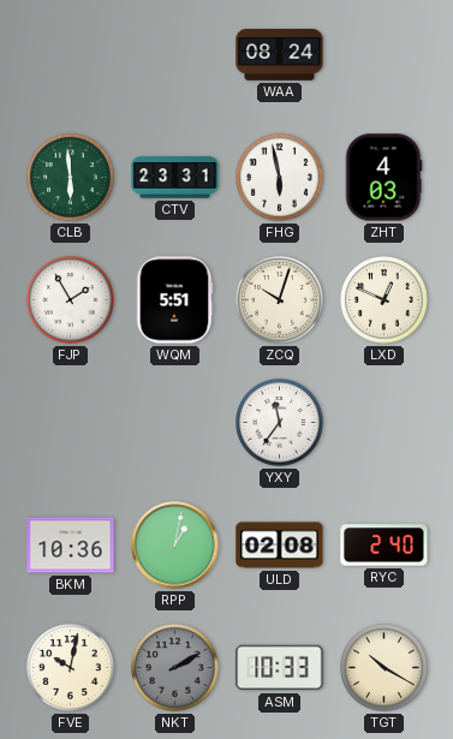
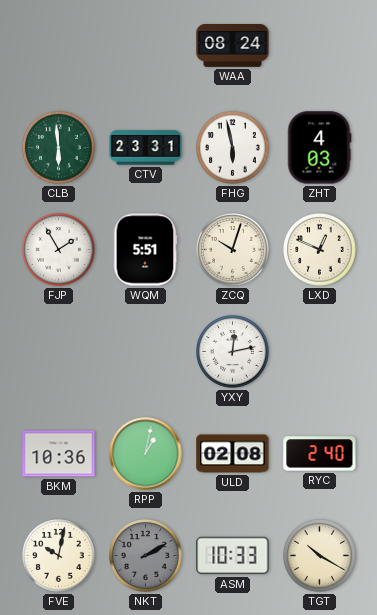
YXY: 11:36 -> 12:13 (233, 352)
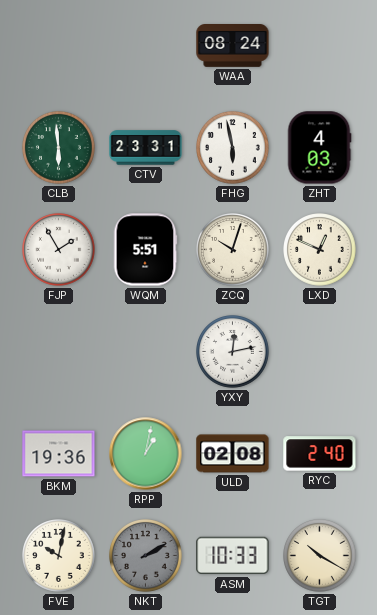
BKM: 10:36 -> 19:36 (59, 454)
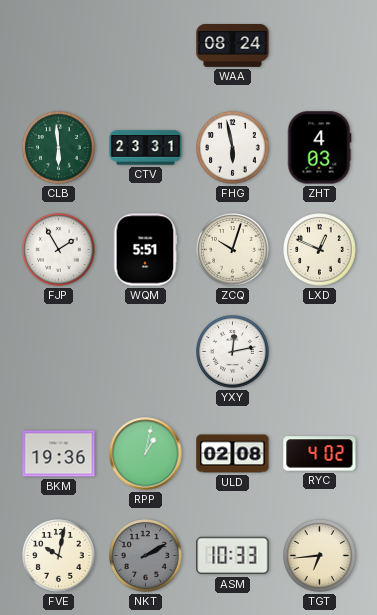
RYC: 2:40 -> 4:02 (320, 454)
TGT: 10:20 -> 6:44 (320, 556)
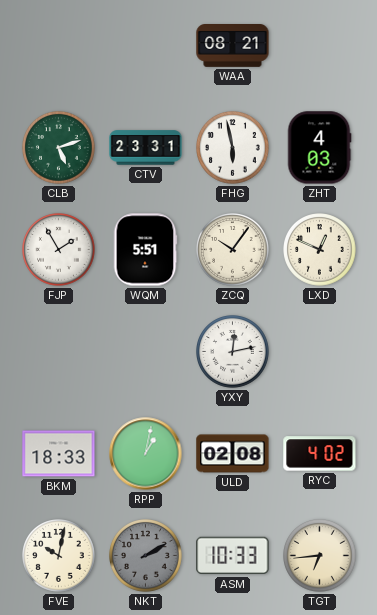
WAA: 08:24 -> 08:21 (233, 46)
CLB: 5:59 -> 5:12 (59, 148)
ZCQ: 10:03 -> 10:06 (233, 250)
BKM: 19:36 -> 18:33 (59, 454)
